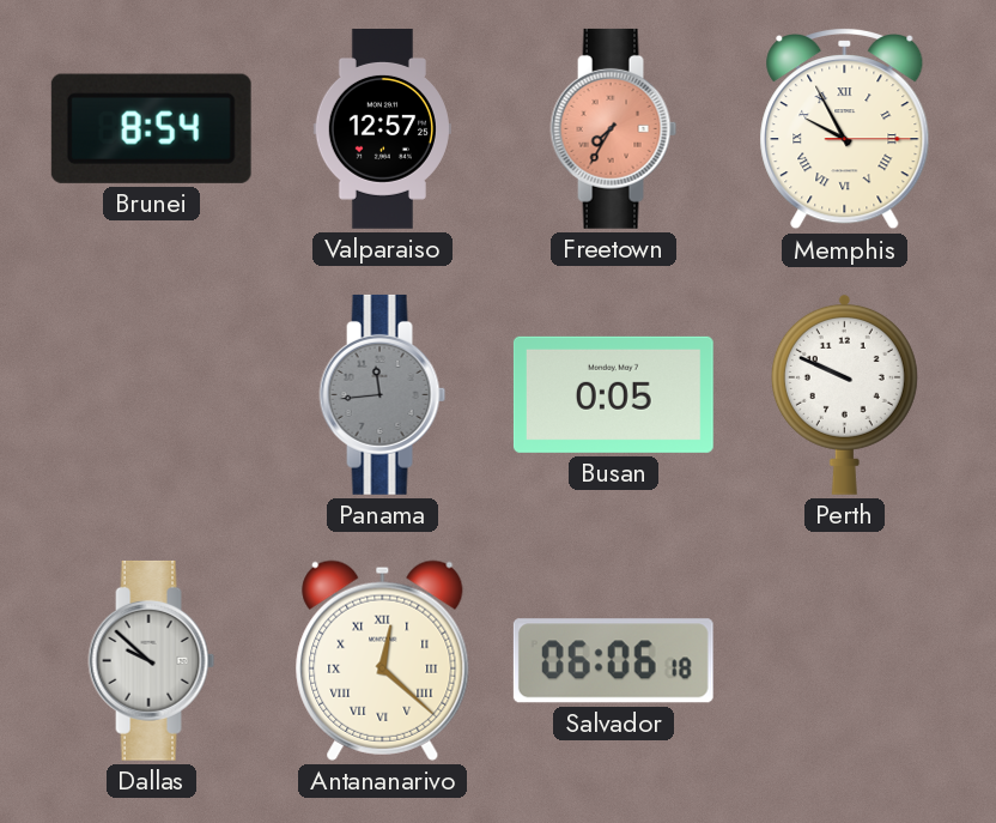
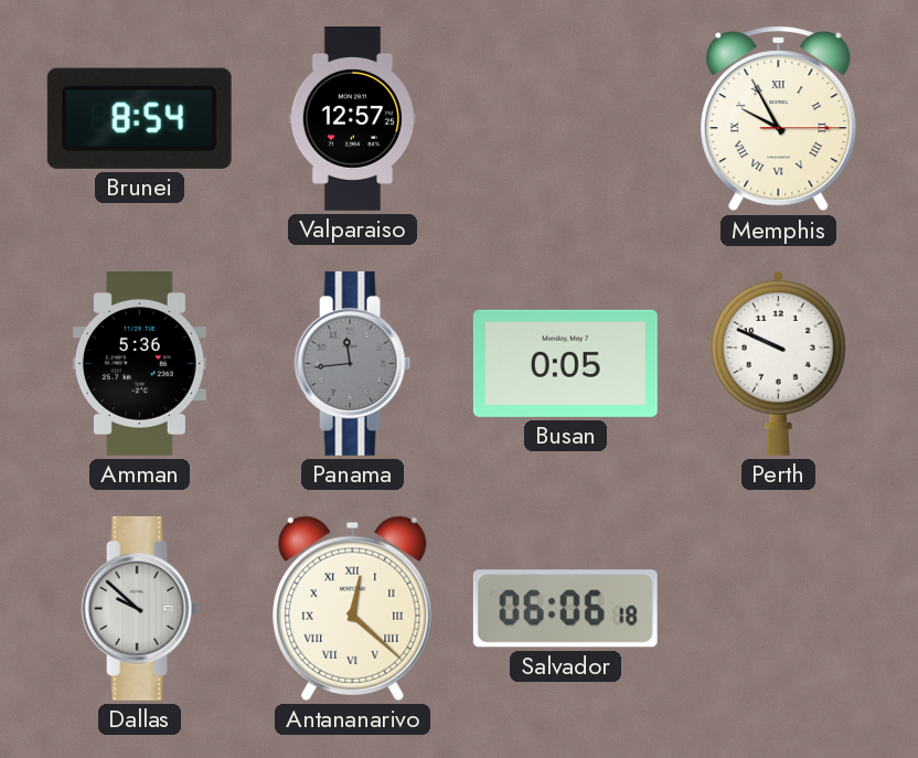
Freetown: 7:35 -> none (614, 128)
Amman: none -> 5:36 (139, 363)
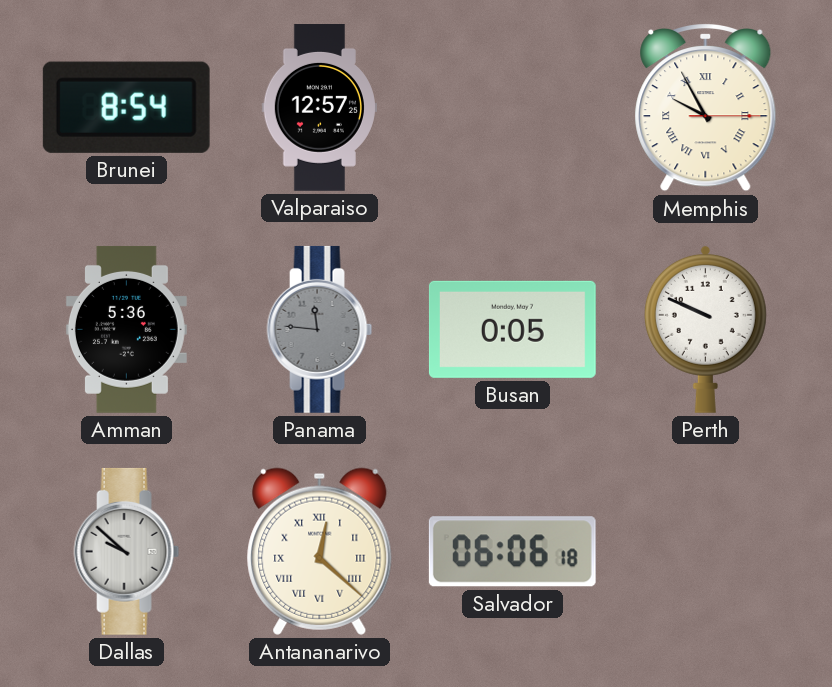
Panama: 11:44 -> 11:46 (320, 329)
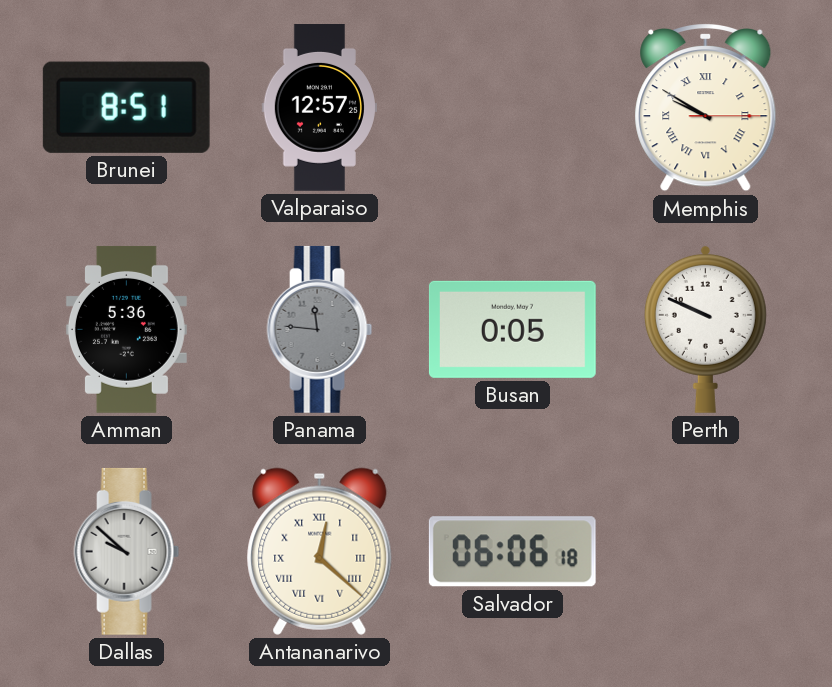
Brunei: 8:54 -> 8:51 (126, 107)
Memphis: 9:55 -> 9:50 (706, 108)
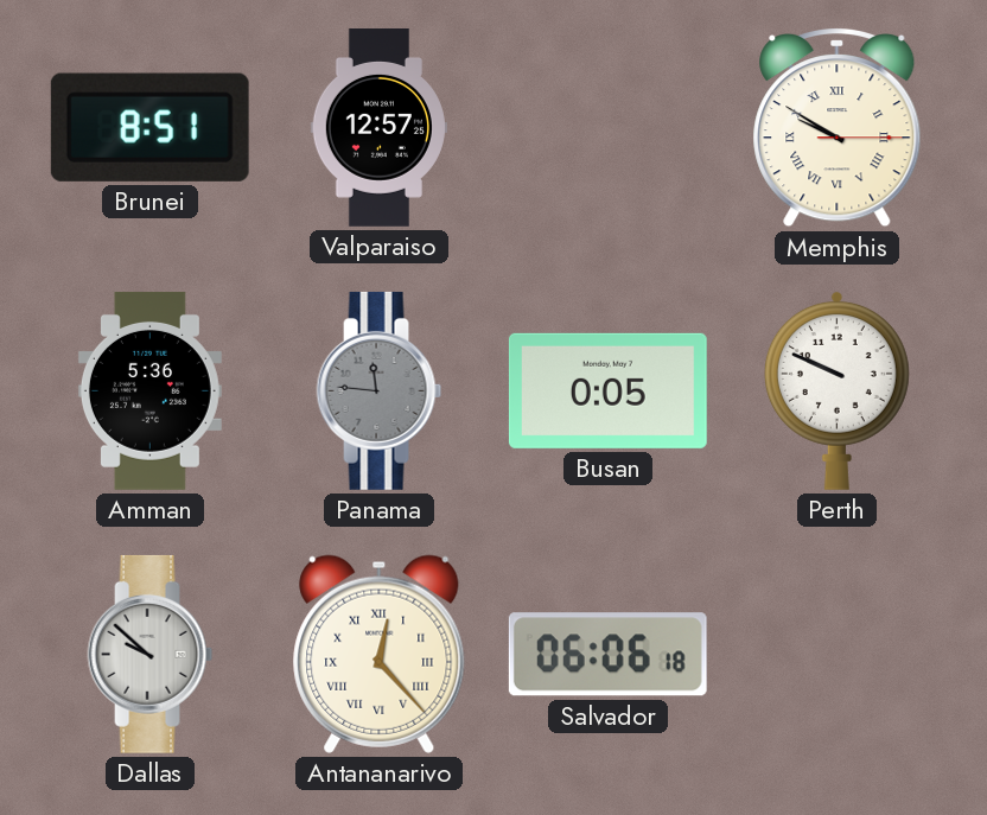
Antananarivo: 12:22 -> 12:23 (380, 654)
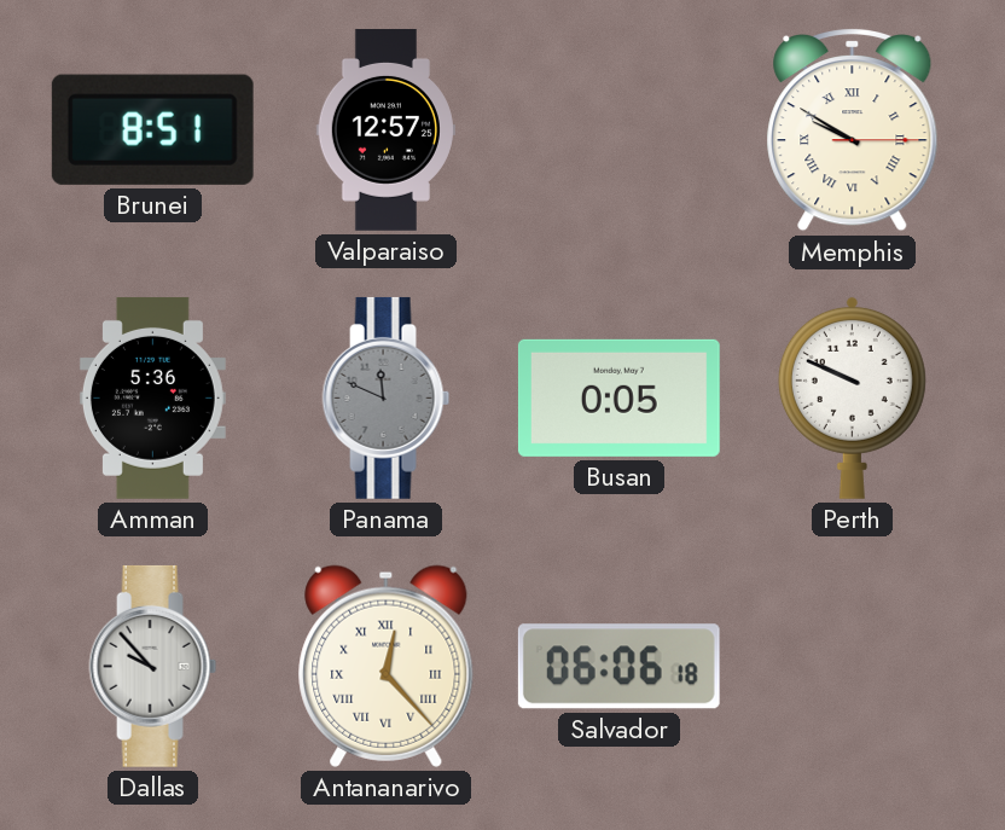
Panama: 11:46 -> 11:49 (387, 397)
Dallas: 9:52 -> 9:53 (153, 666)
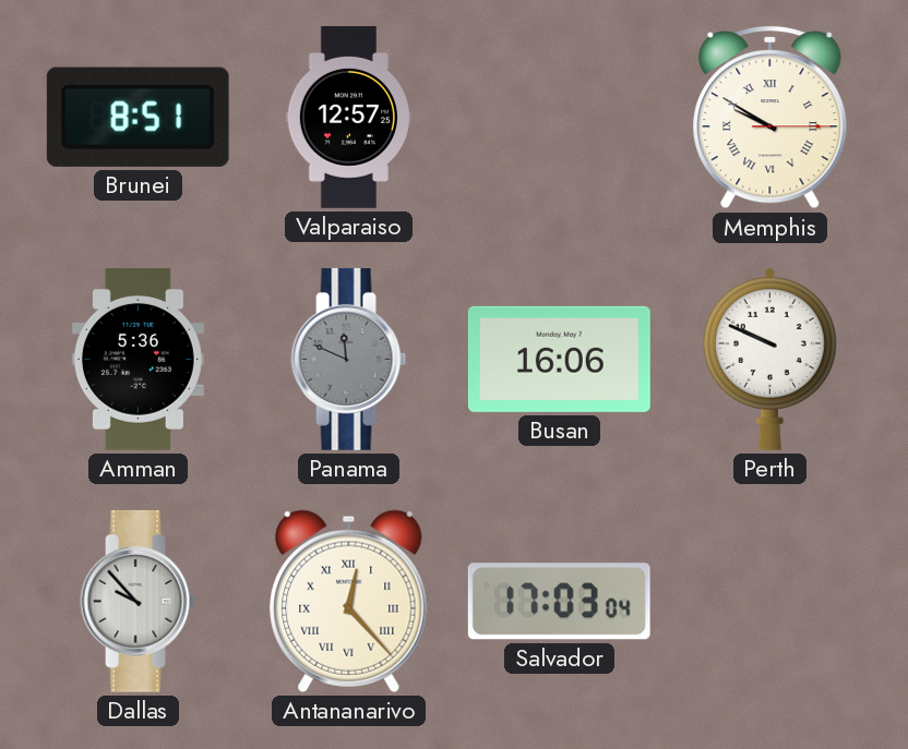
Busan: 0:05 -> 16:06 (559, 359)
Salvador: 06:06 -> 17:03 (559, 602)
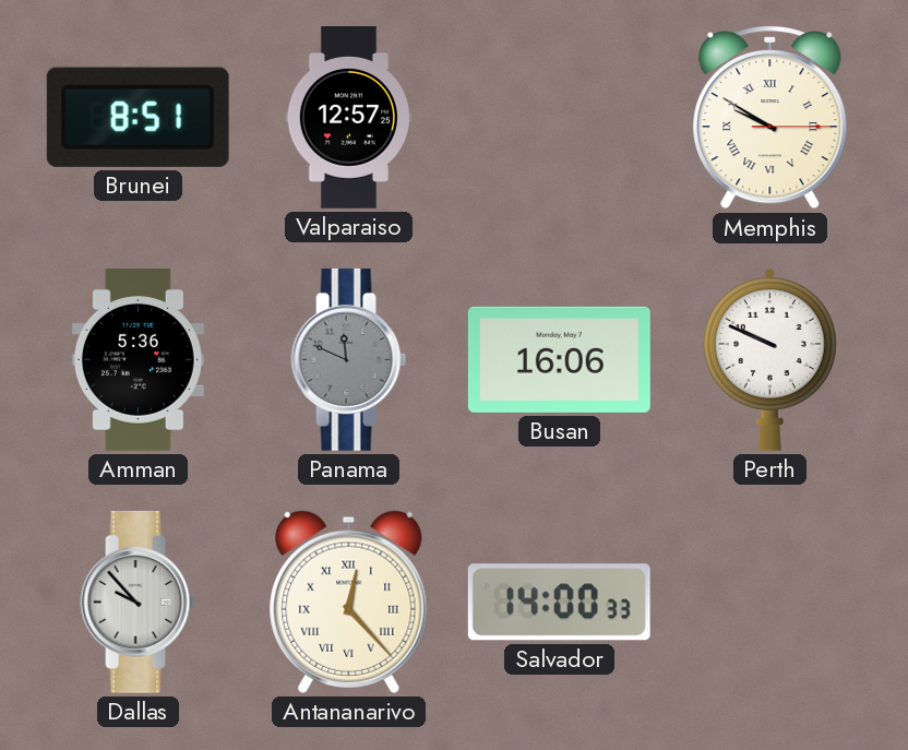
Salvador: 17:03 -> 14:00 (559, 603)
